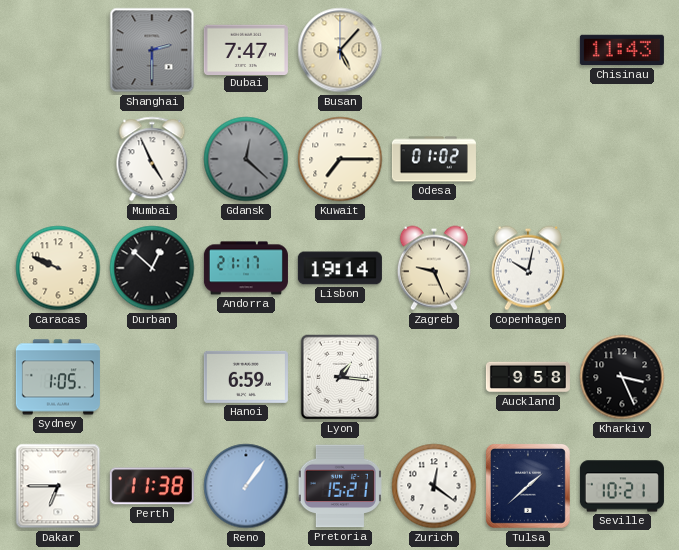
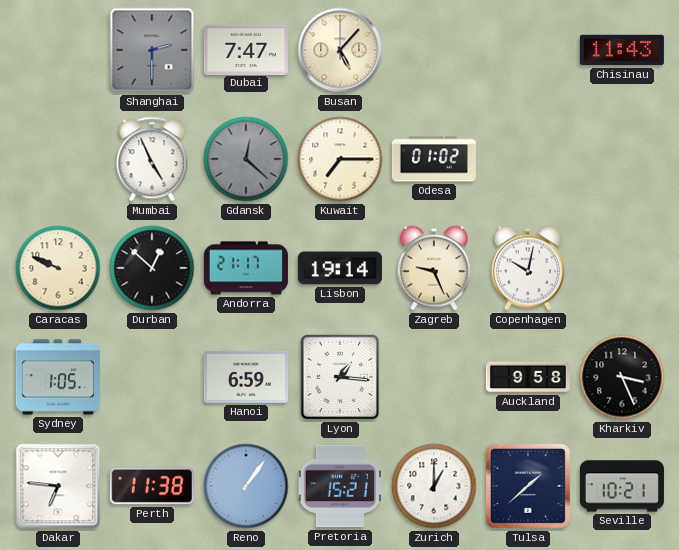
Dakar: 6:45 -> 6:46 (58, 486)
Zurich: 12:21 -> 1:00 (434, 486)
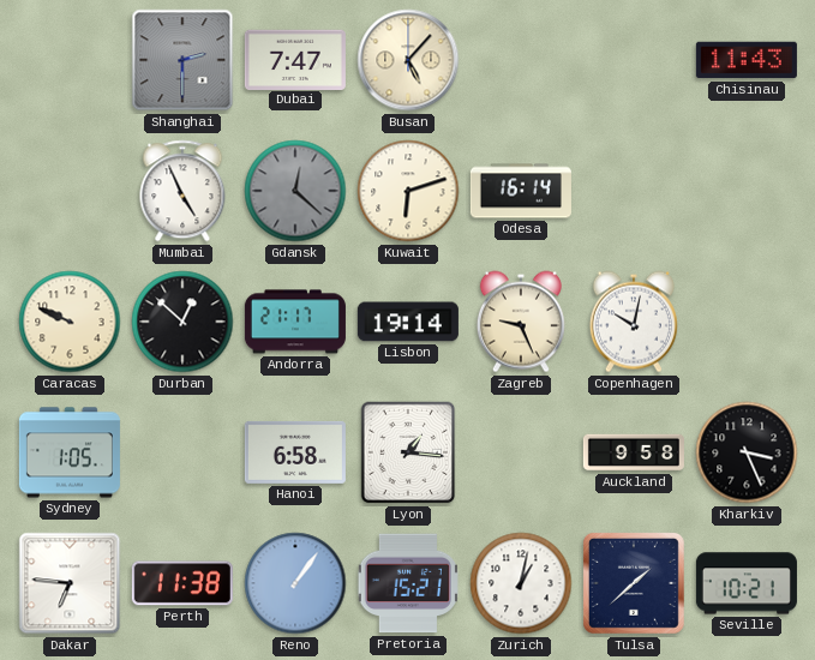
Kuwait: 7:15 -> 6:12 (408, 191)
Odesa: 01:02 -> 16:14 (521, 191)
Hanoi: 6:59 -> 6:58 (295, 452)
Zurich: 1:00 -> 1:02 (521, 583)
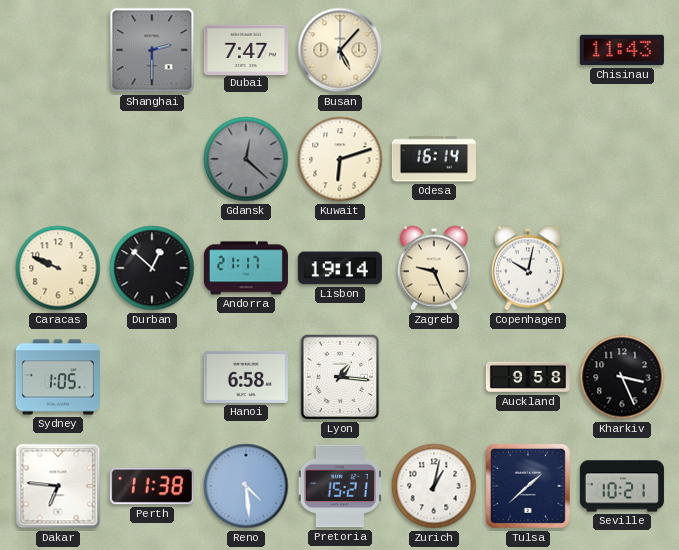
Mumbai: 4:56 -> none (182, 191)
Reno: 1:06 -> 4:29 (246, 486)
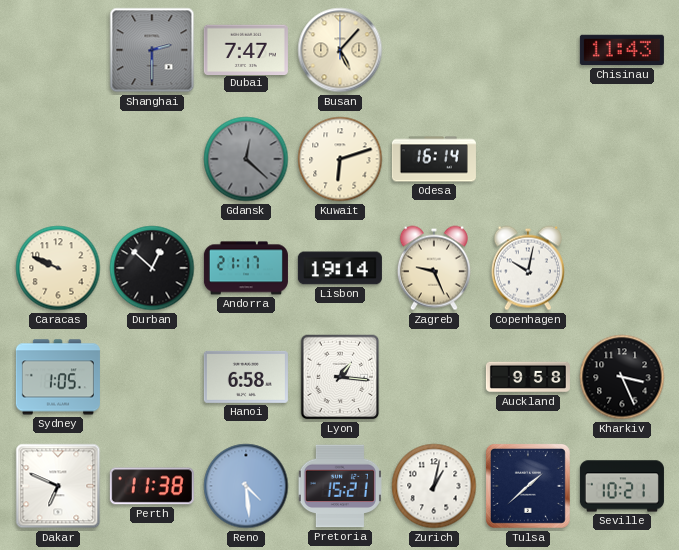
Dakar: 6:46 -> 6:49 (58, 486)
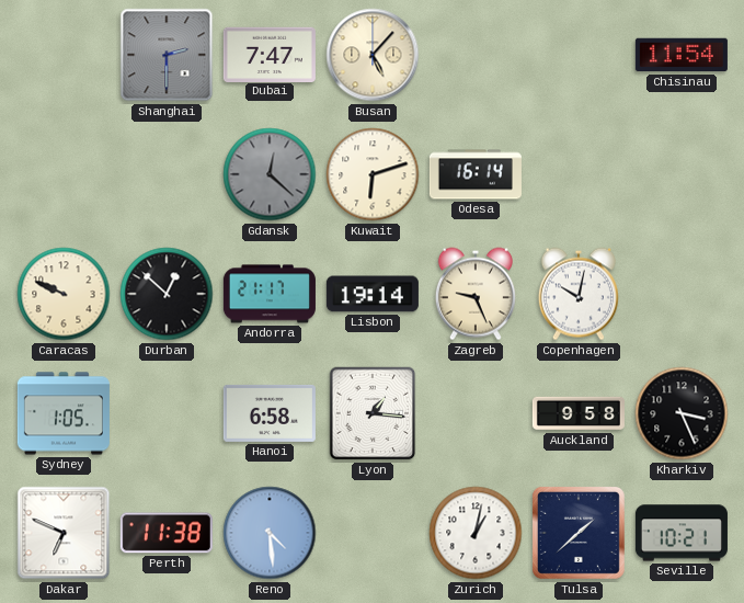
Chisinau: 11:43 -> 11:54 (682, 55)
Pretoria: 15:21 -> none (340, 486)
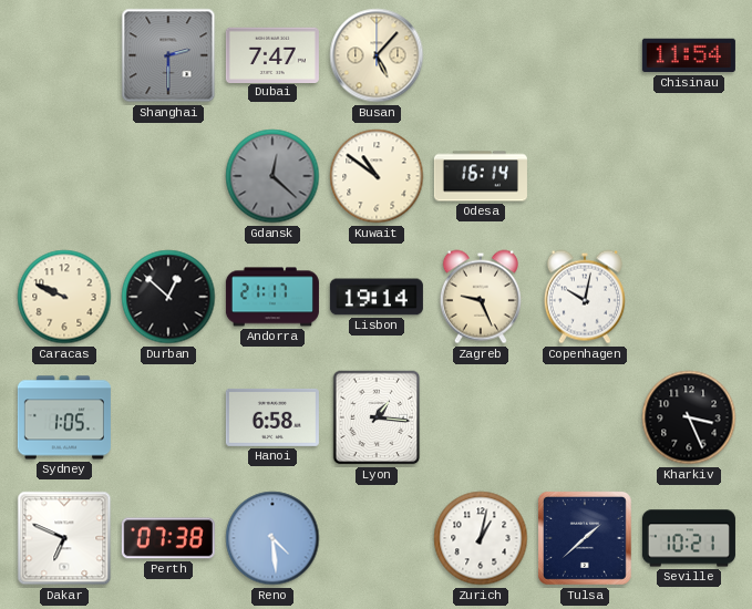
Kuwait: 6:12 -> 10:51 (377, 176)
Auckland: 9:58 -> none (579, 413)
Perth: 11:38 -> 07:38 (168, 538)
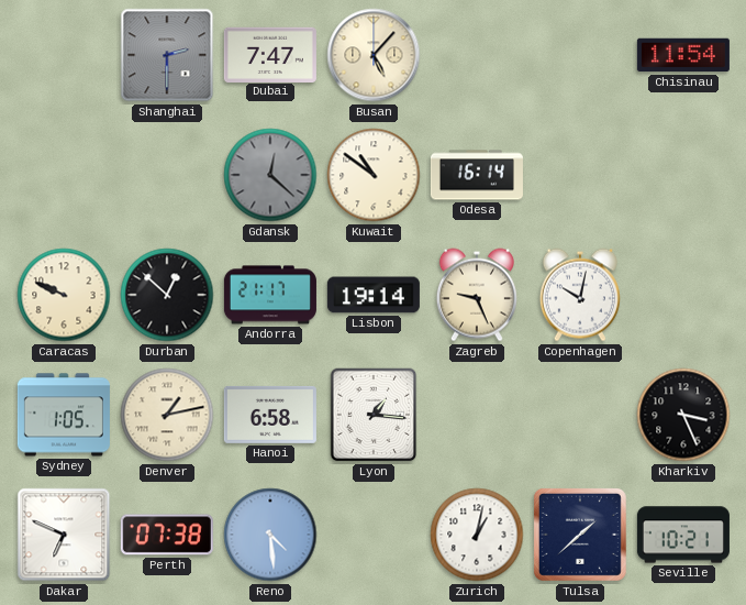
Denver: none -> 1:13 (167, 415)
